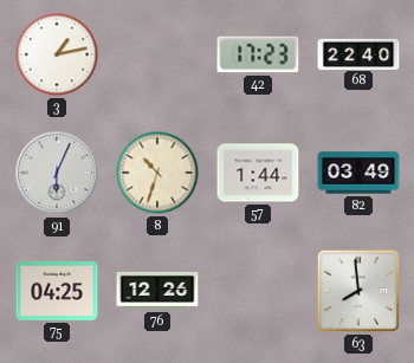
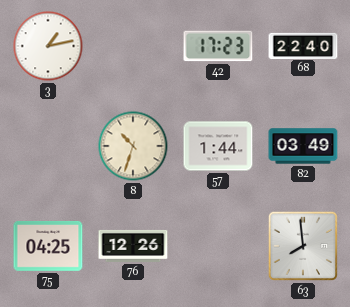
91: 6:04 -> none (57, 173)
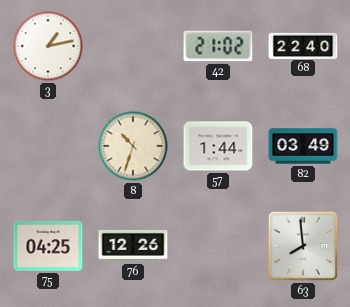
42: 17:23 -> 21:02 (218, 46)
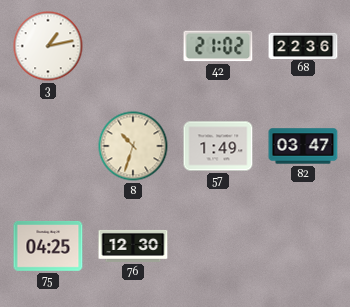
68: 22:40 -> 22:36 (303, 45)
57: 1:44 -> 1:49 (218, 146)
82: 03:49 -> 03:47 (303, 146)
76: 12:26 -> 12:30 (133, 246)
63: 7:59 -> none (303, 246)
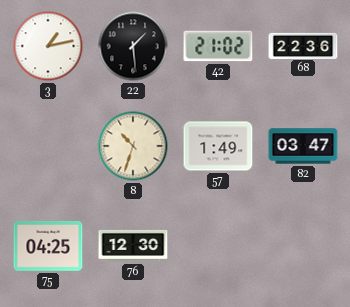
22: none -> 1:29 (133, 46)
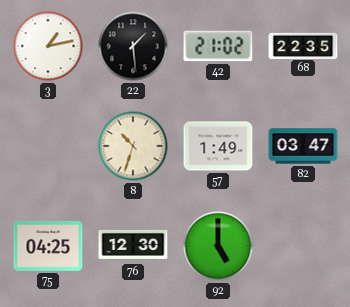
68: 22:36 -> 22:35 (303, 45)
92: none -> 5:00 (218, 246)
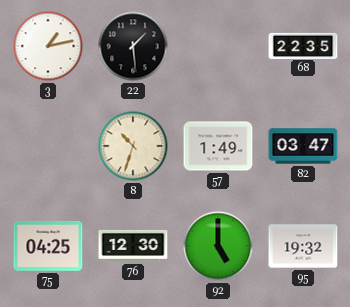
42: 21:02 -> none (218, 46)
95: none -> 19:32 (303, 246)
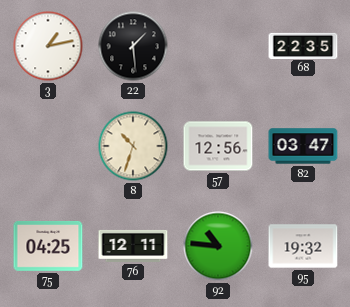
57: 1:49 -> 12:56 (218, 146)
76: 12:30 -> 12:11 (133, 246)
92: 5:00 -> 10:46 (218, 246)
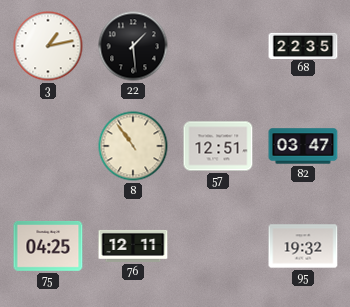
8: 10:33 -> 10:54 (133, 146)
57: 12:56 -> 12:51 (218, 146)
92: 10:46 -> none (218, 246)
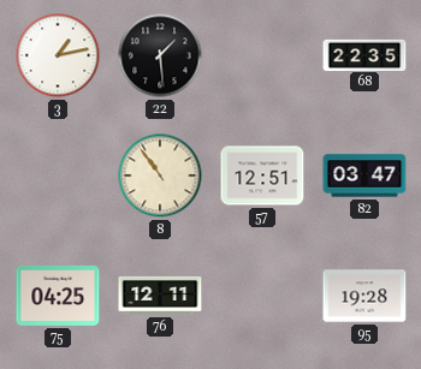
95: 19:32 -> 19:28 (364, 296)
